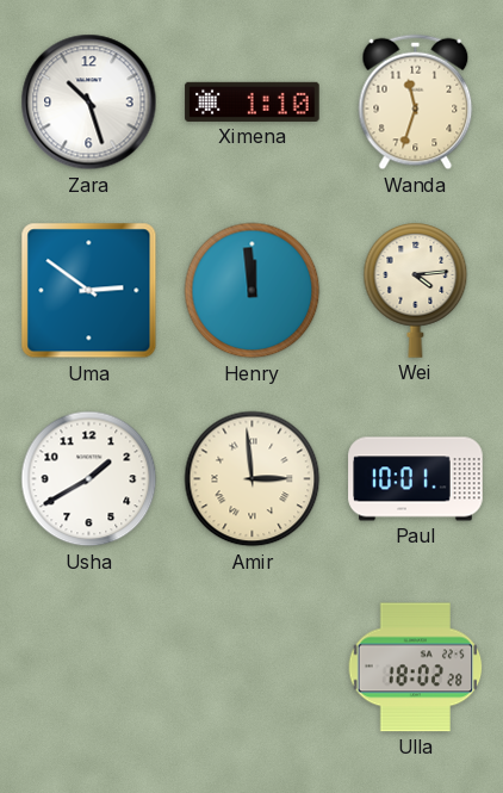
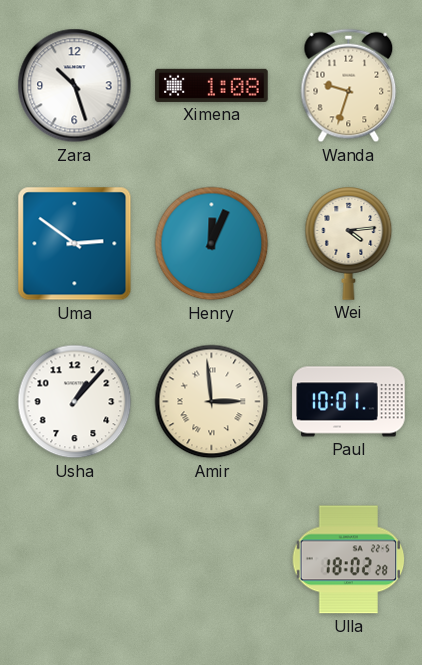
Ximena: 1:10 -> 1:08 (212, 85)
Wanda: 11:33 -> 9:33 (349, 86)
Henry: 11:59 -> 12:04 (212, 244)
Usha: 1:40 -> 1:07 (75, 402)
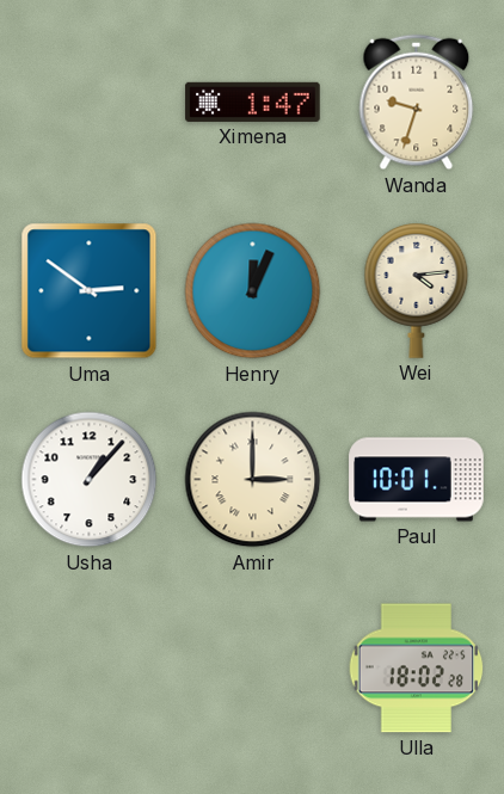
Zara: 10:27 -> none (75, 86)
Ximena: 1:08 -> 1:47 (253, 101)
Amir: 2:59 -> 3:00 (253, 480)
